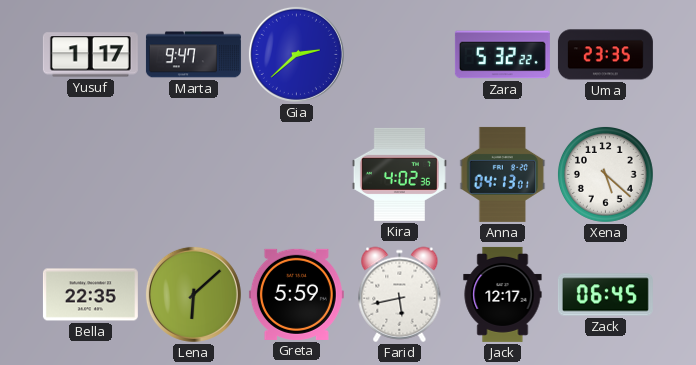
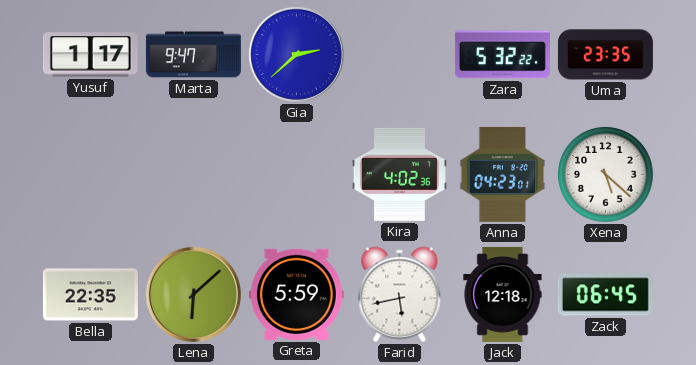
Anna: 04:13 -> 04:23 (503, 174)
Jack: 12:17 -> 12:18 (503, 294)
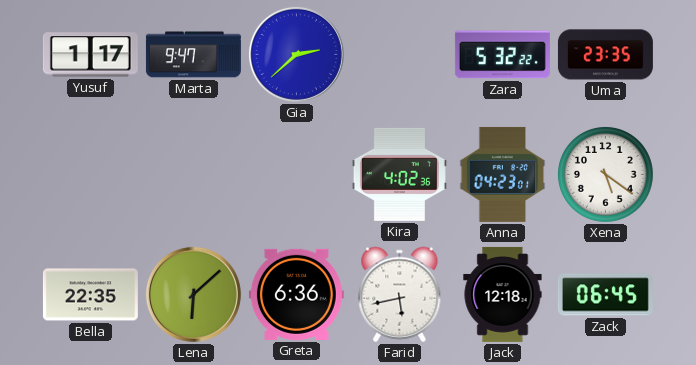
Xena: 5:22 -> 5:21 (605, 174)
Greta: 5:59 -> 6:36 (296, 294)
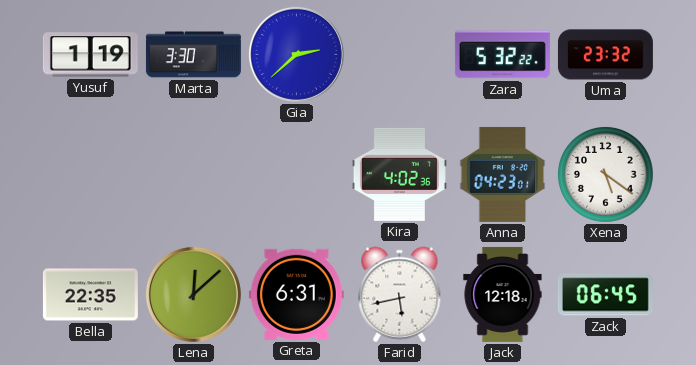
Yusuf: 1:17 -> 1:19 (90, 55)
Marta: 9:47 -> 3:30 (193, 55)
Uma: 23:35 -> 23:32 (605, 55)
Lena: 6:08 -> 12:08 (193, 294)
Greta: 6:36 -> 6:31 (296, 294)
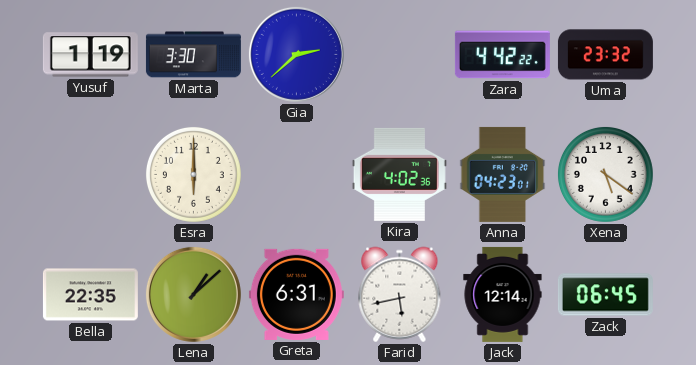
Zara: 5:32 -> 4:42 (502, 55)
Esra: none -> 6:00 (193, 174)
Lena: 12:08 -> 1:08 (193, 294)
Jack: 12:18 -> 12:14 (503, 294)
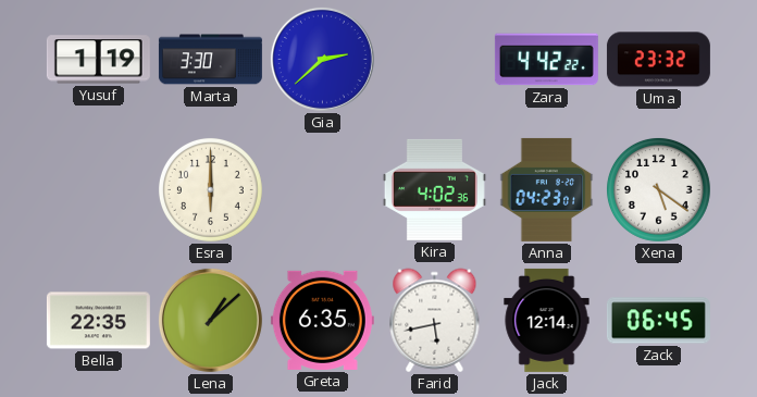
Greta: 6:31 -> 6:35 (322, 320)
